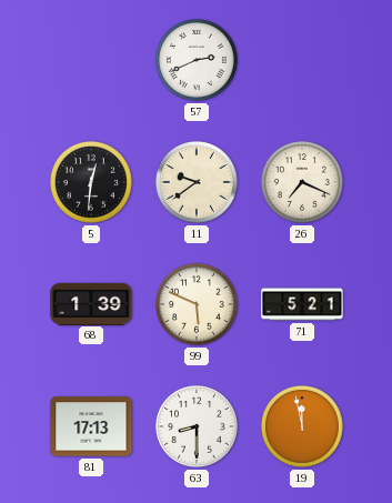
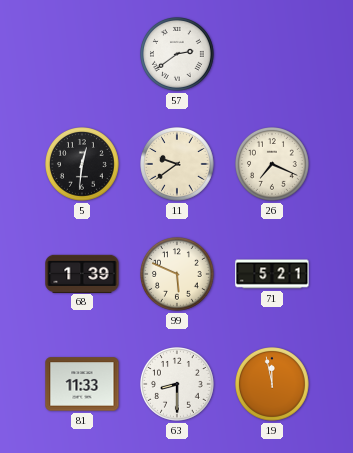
57: 2:41 -> 2:39 (178, 55)
81: 17:13 -> 11:33 (82, 384)
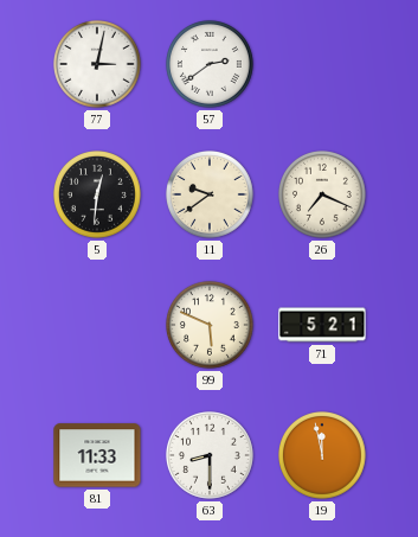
77: none -> 3:02 (98, 65)
68: 1:39 -> none (82, 273)
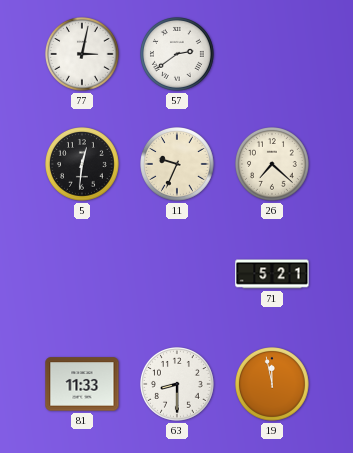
11: 9:39 -> 9:34 (178, 165)
26: 7:19 -> 7:22 (273, 165)
99: 5:49 -> none (211, 326)
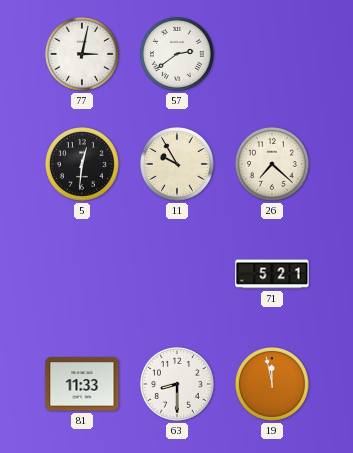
11: 9:34 -> 9:55 (178, 165)
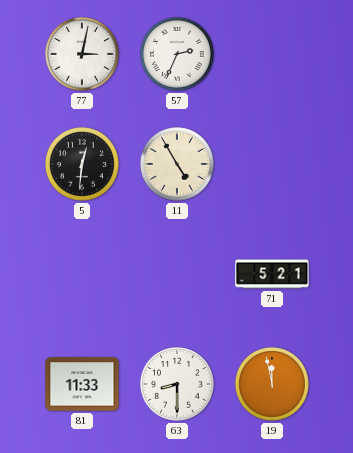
57: 2:39 -> 2:34 (178, 55)
11: 9:55 -> 4:55 (178, 165)
26: 7:22 -> none (273, 165)
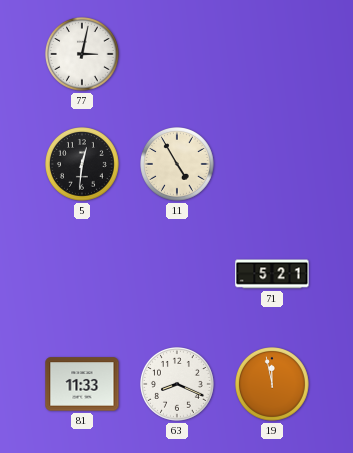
57: 2:34 -> none (178, 55)
63: 8:30 -> 8:19 (178, 385)
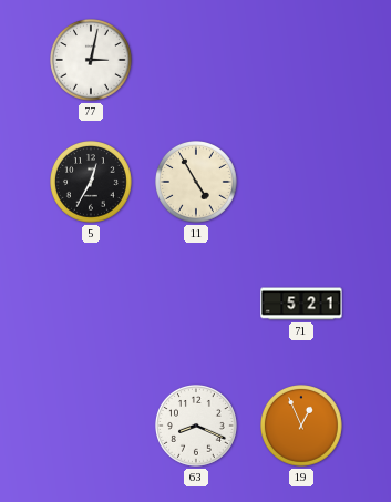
5: 12:31 -> 12:35 (92, 183)
81: 11:33 -> none (82, 384)
19: 11:58 -> 12:56 (302, 427)
